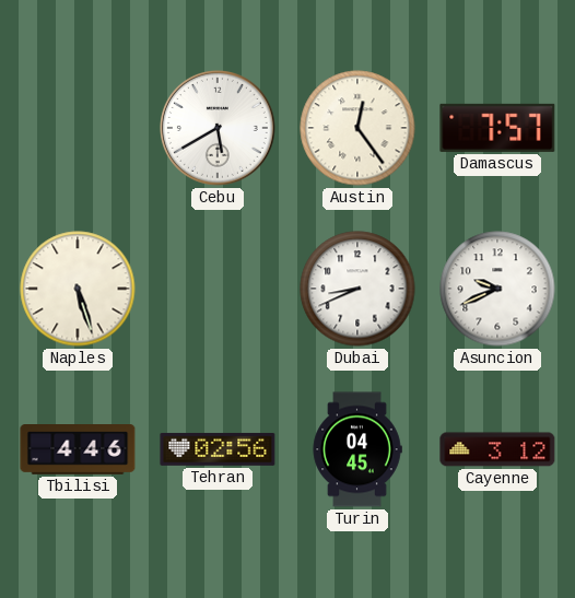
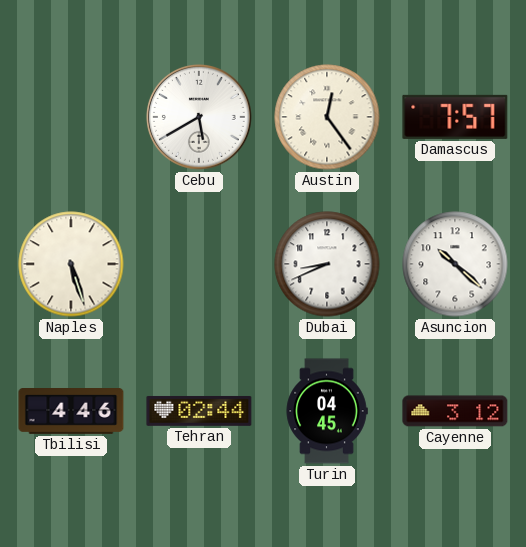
Asuncion: 9:41 -> 10:22 (455, 264)
Tehran: 02:56 -> 02:44 (199, 411)
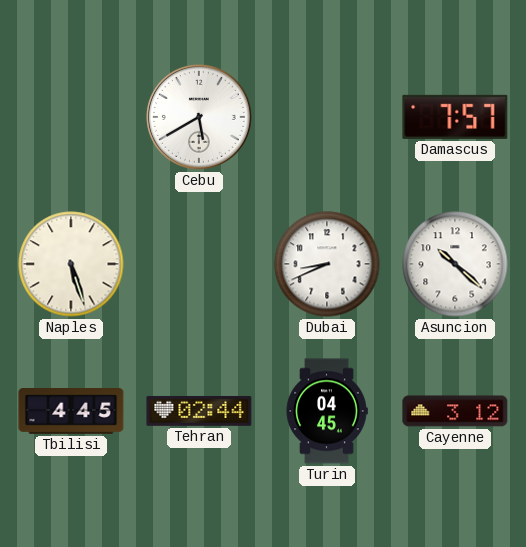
Austin: 12:24 -> none (327, 117)
Tbilisi: 4:46 -> 4:45 (71, 412)
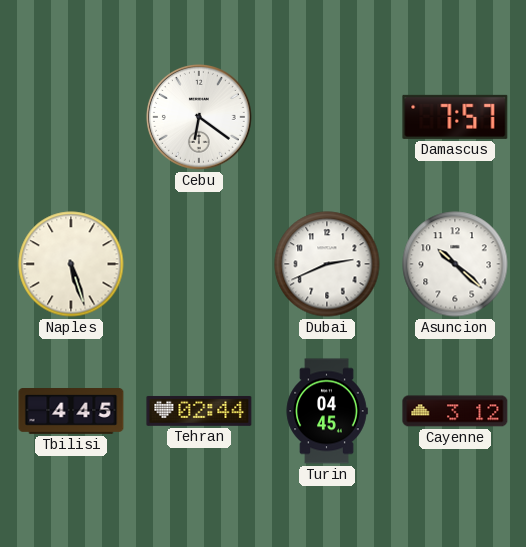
Cebu: 5:40 -> 6:21 (199, 117)
Dubai: 8:41 -> 2:41 (327, 264)
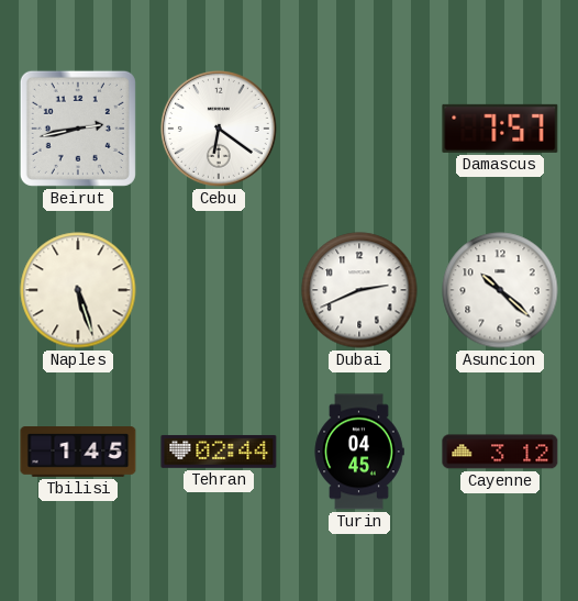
Beirut: none -> 2:43 (78, 129)
Tbilisi: 4:45 -> 1:45 (78, 453)
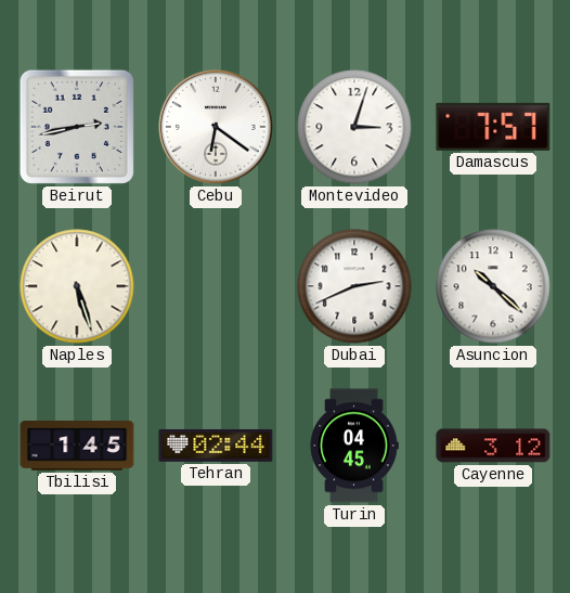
Montevideo: none -> 3:03 (354, 127)
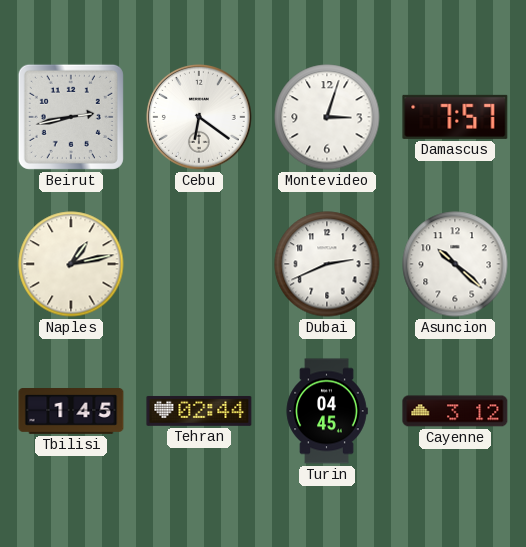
Naples: 5:27 -> 1:13 (71, 264)
